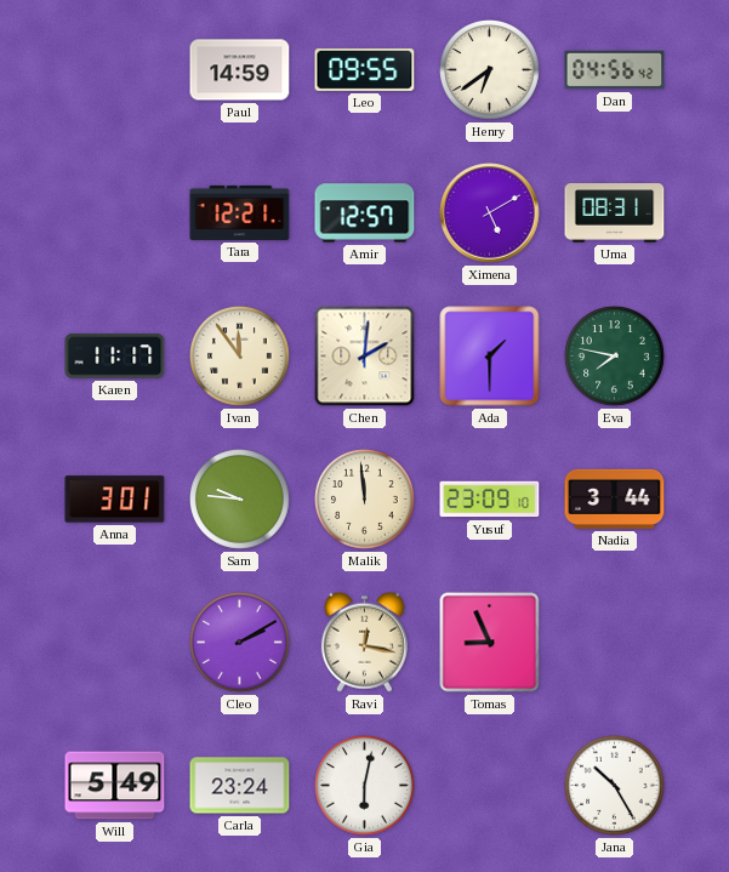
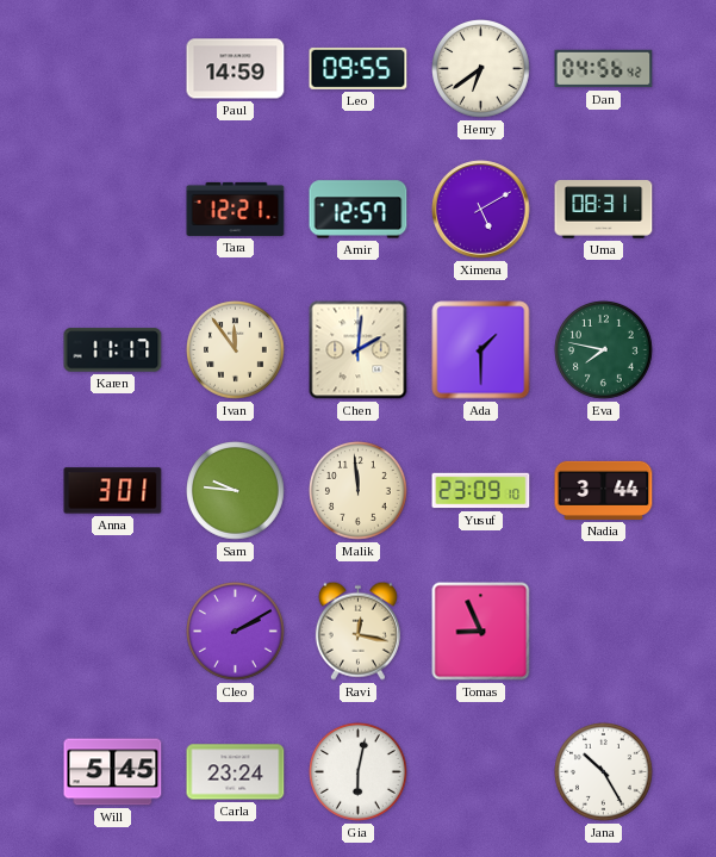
Will: 5:49 -> 5:45 (113, 772)
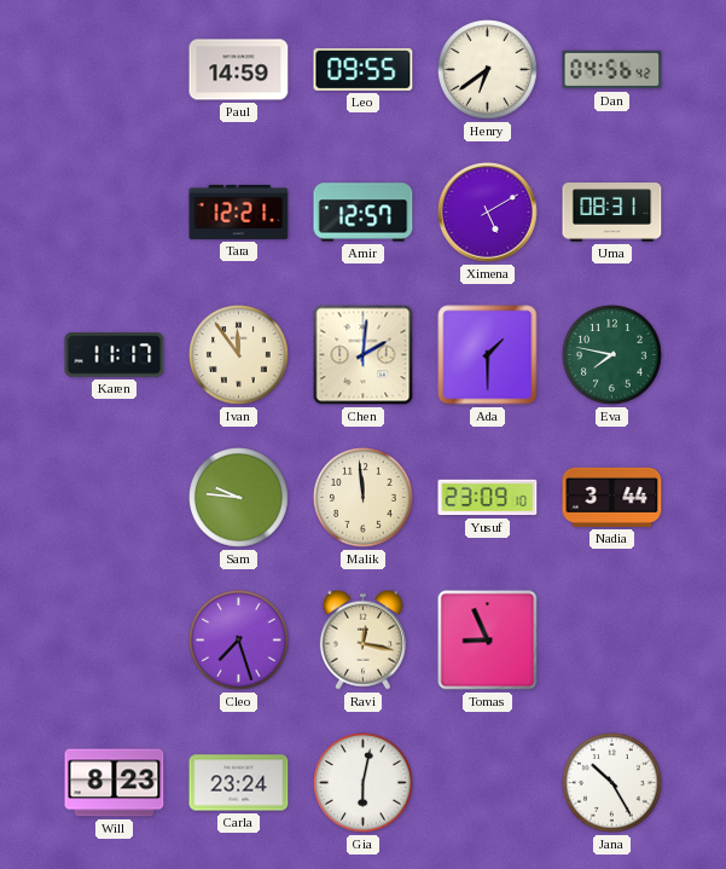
Anna: 3:01 -> none (113, 491)
Cleo: 2:10 -> 7:27 (239, 641)
Will: 5:45 -> 8:23 (115, 783)
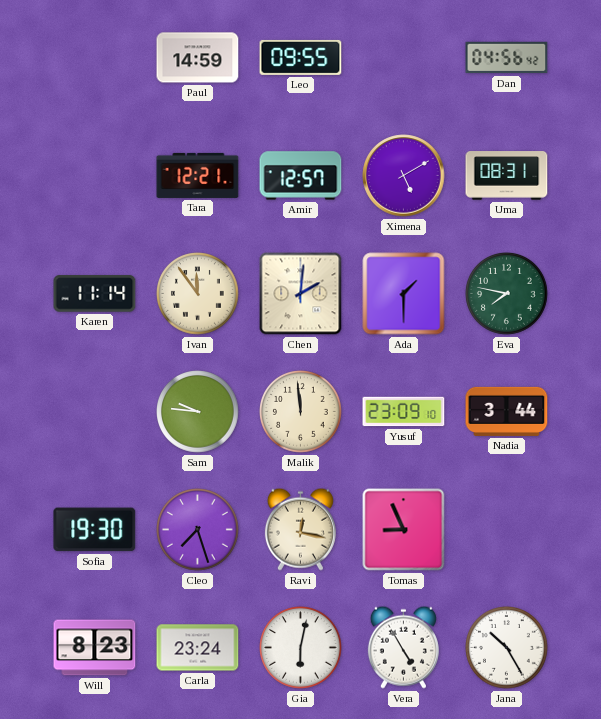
Henry: 6:39 -> none (488, 70)
Karen: 11:17 -> 11:14 (95, 294)
Sofia: none -> 19:30 (95, 530)
Vera: none -> 4:55 (403, 647)
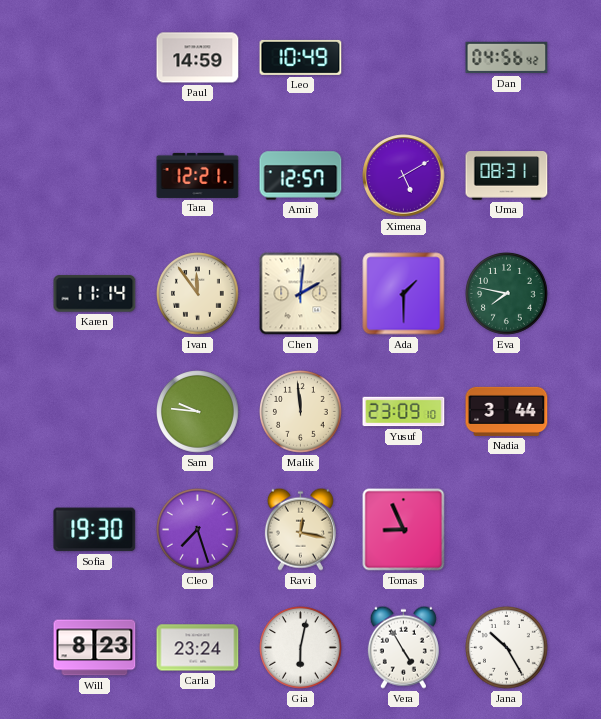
Leo: 09:55 -> 10:49 (301, 57)
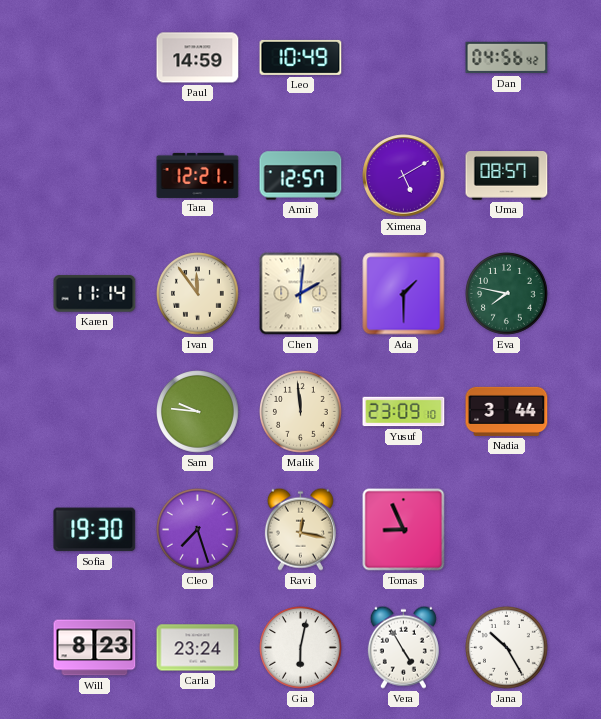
Uma: 08:31 -> 08:57 (507, 176)
